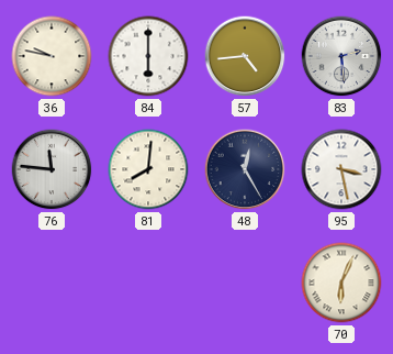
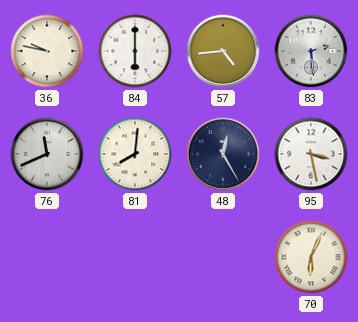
76: 11:46 -> 11:41 (47, 154)
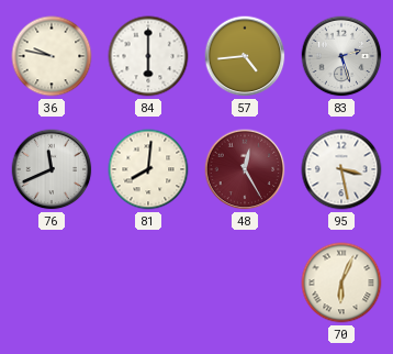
83: 2:29 -> 2:27 (341, 56)
48 dial: navy -> burgundy (245, 169)
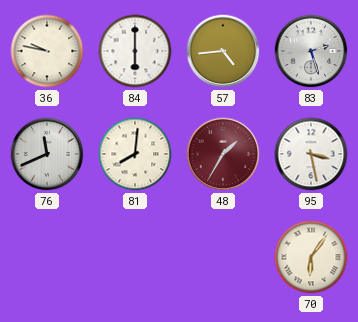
48: 12:25 -> 1:35 (223, 154)
70: 6:04 -> 6:06 (311, 257)
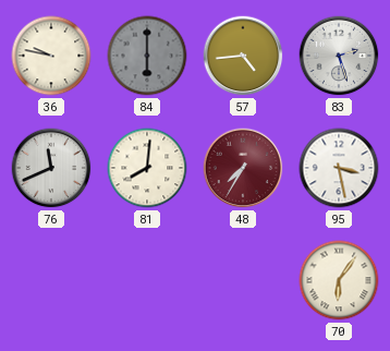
84 dial: white -> grey (147, 56)
48: 1:35 -> 7:35 (243, 168)
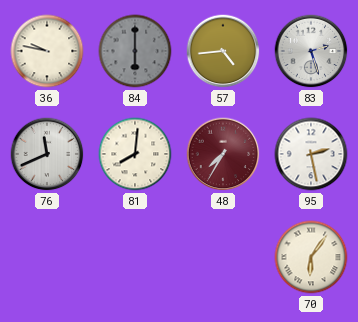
95: 3:28 -> 2:28 (311, 154)
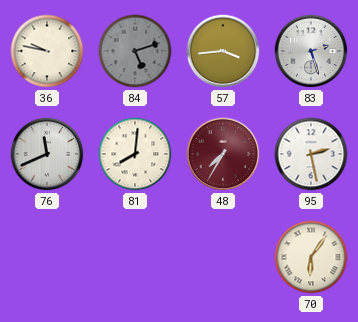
84: 6:00 -> 5:12 (135, 51)
57: 4:44 -> 3:44 (223, 51)
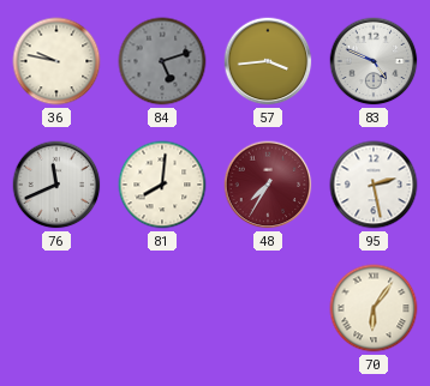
83: 2:27 -> 4:49 (374, 61)
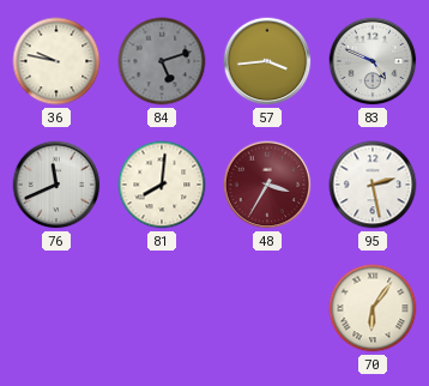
48: 7:35 -> 3:35 (267, 185)
